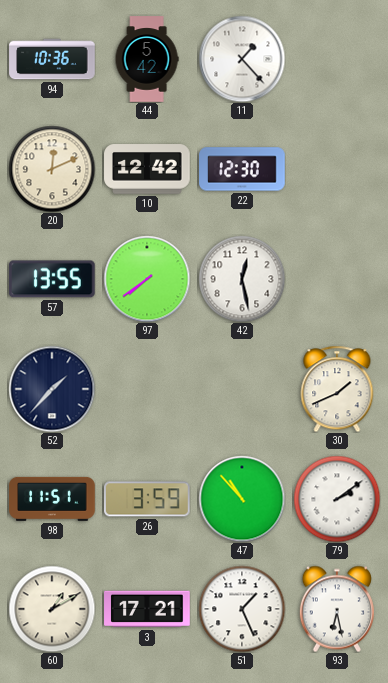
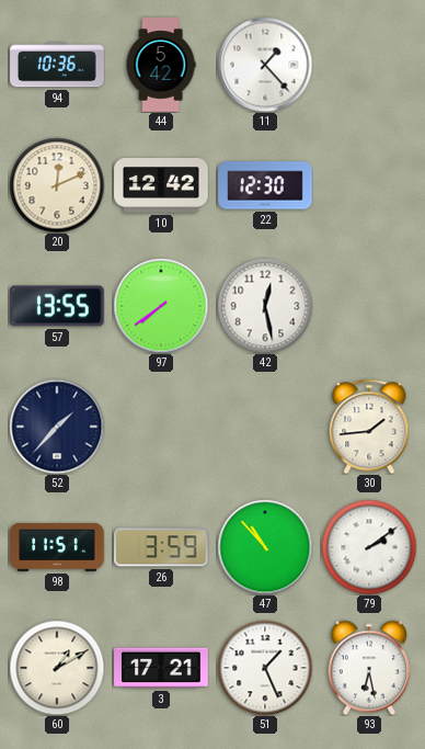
30: 1:41 -> 1:44 (369, 427)
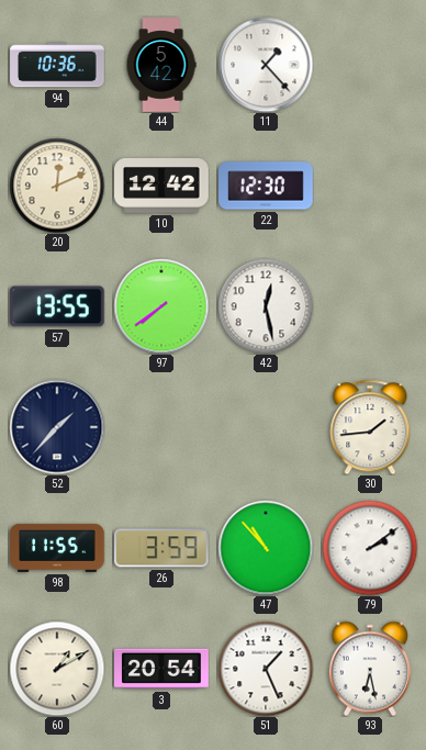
98: 11:51 -> 11:55 (57, 548)
3: 17:21 -> 20:54 (161, 669)
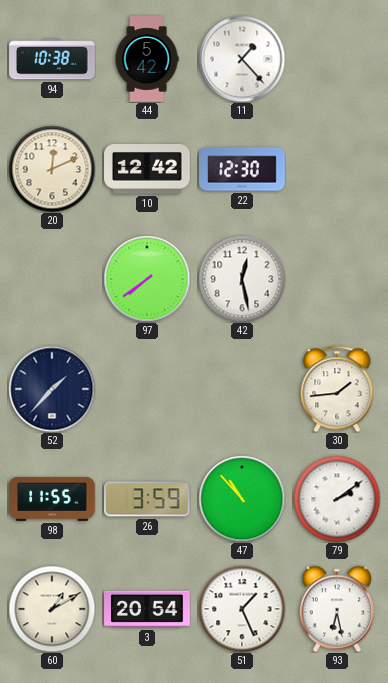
94: 10:36 -> 10:38 (52, 59)
57: 13:55 -> none (57, 306)
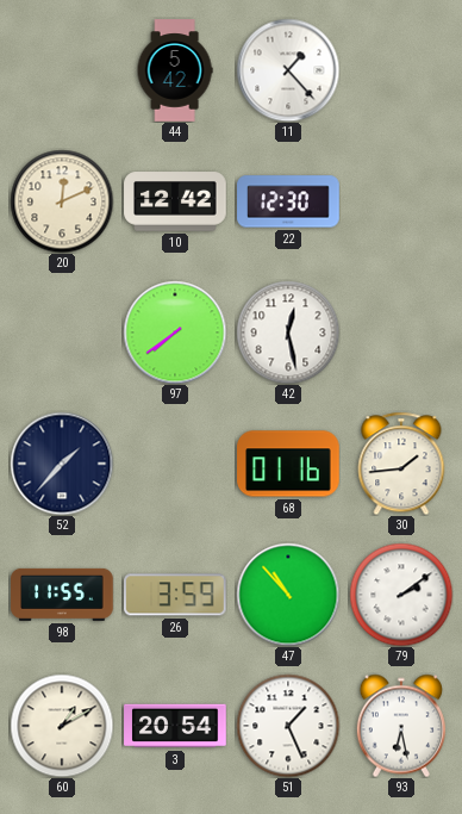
94: 10:38 -> none (52, 59)
68: none -> 01:16 (288, 464)
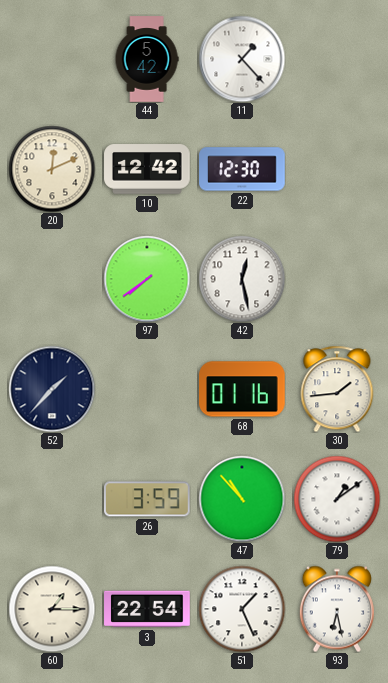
98: 11:55 -> none (62, 595)
79: 2:09 -> 1:09 (337, 499)
60: 1:10 -> 1:15 (52, 609)
3: 20:54 -> 22:54 (147, 609)
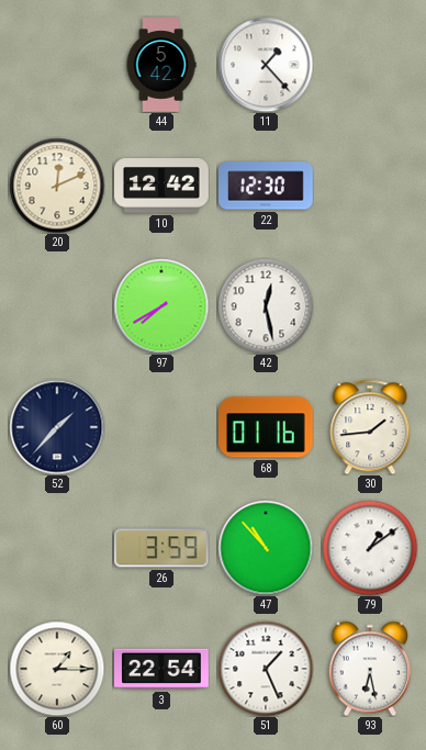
97: 7:39 -> 7:40 (161, 306)
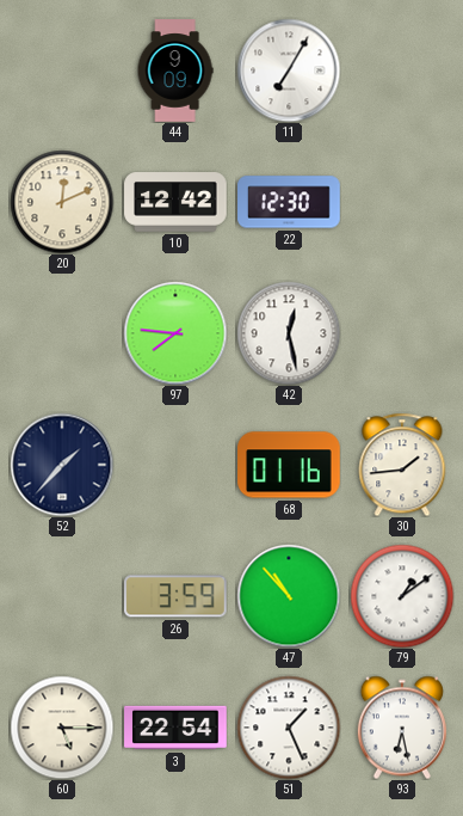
44: 5:42 -> 9:09 (175, 70)
11: 1:23 -> 7:05 (289, 70)
97: 7:40 -> 7:46 (175, 333)
60: 1:15 -> 5:15 (62, 728)
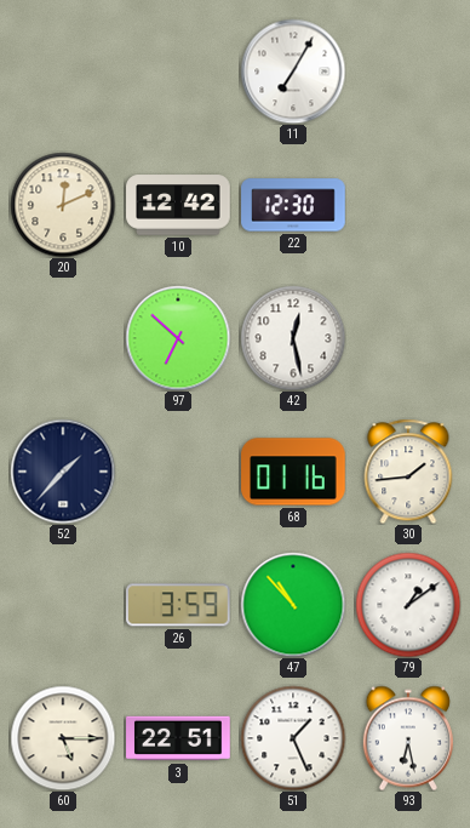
44: 9:09 -> none (175, 70)
97: 7:46 -> 6:52 (178, 338)
3: 22:54 -> 22:51 (178, 738)
